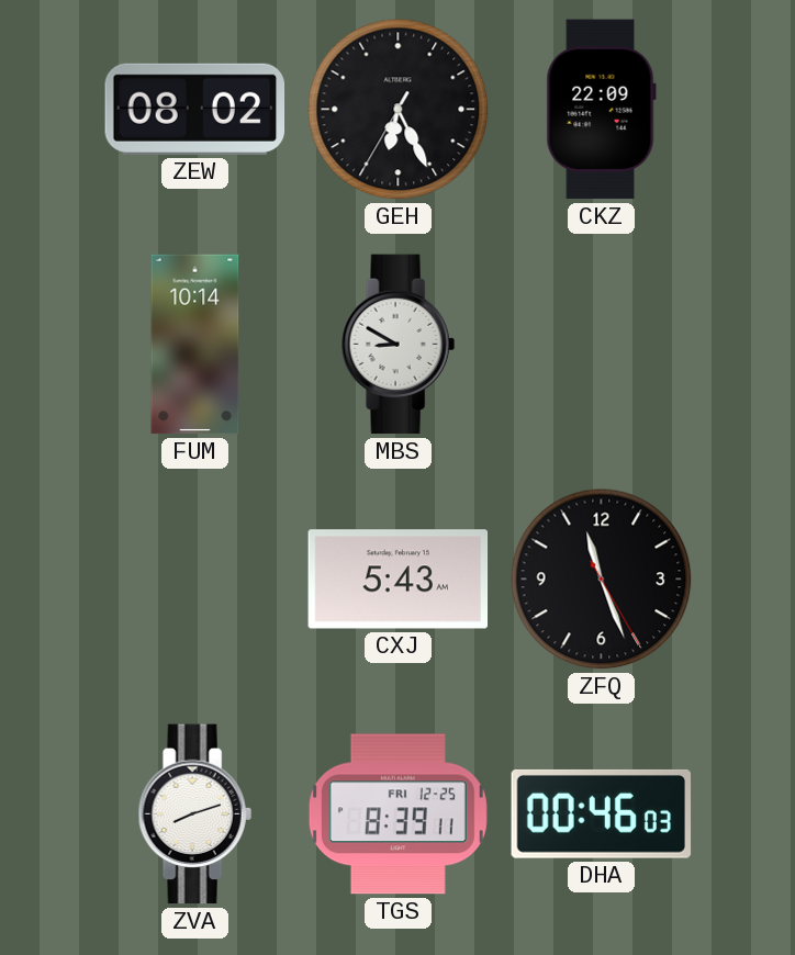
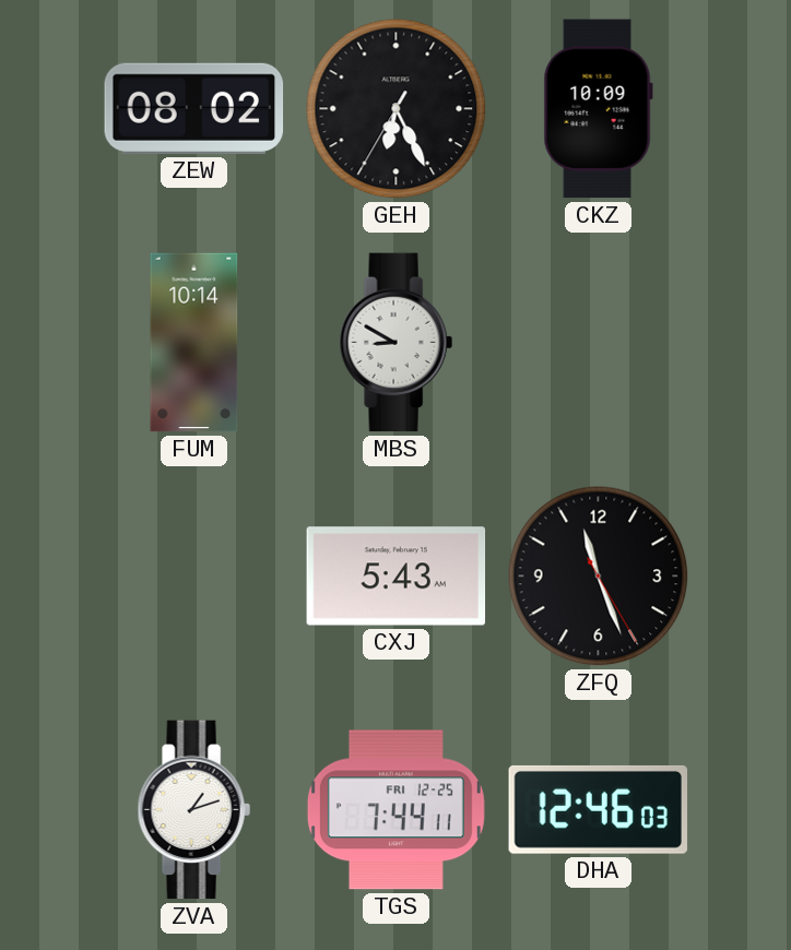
CKZ: 22:09 -> 10:09 (598, 109)
ZVA: 8:12 -> 1:12 (193, 810)
TGS: 8:39 -> 7:44 (395, 810)
DHA: 00:46 -> 12:46 (599, 809)
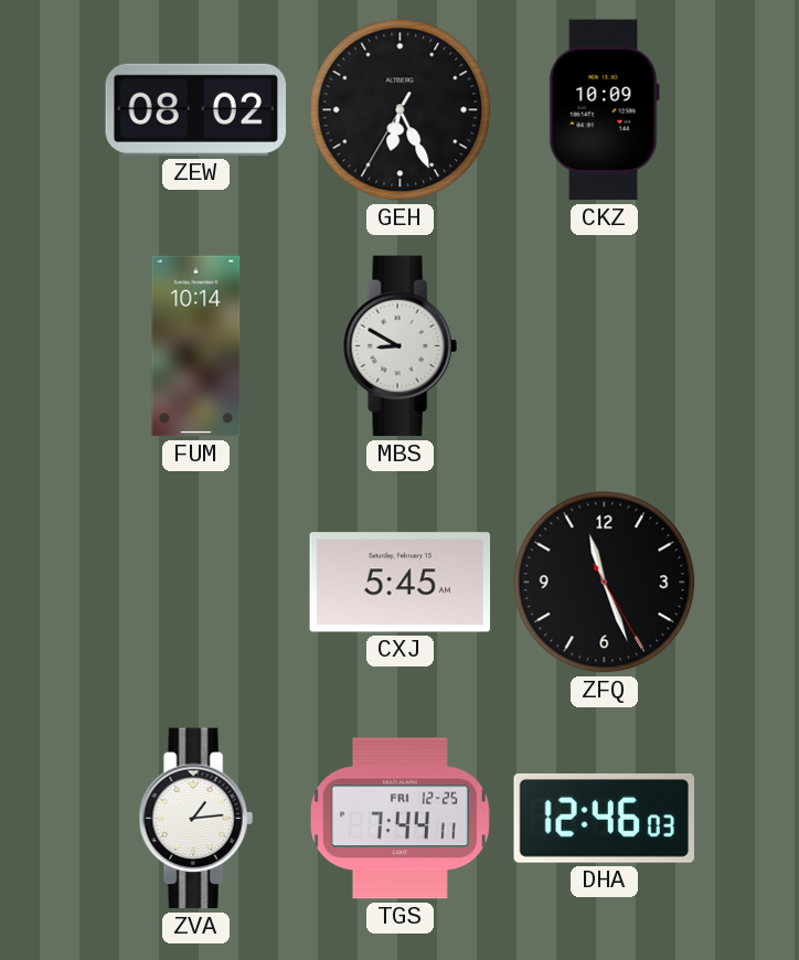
CXJ: 5:43 -> 5:45 (401, 583)
ZVA: 1:12 -> 1:14 (195, 819)
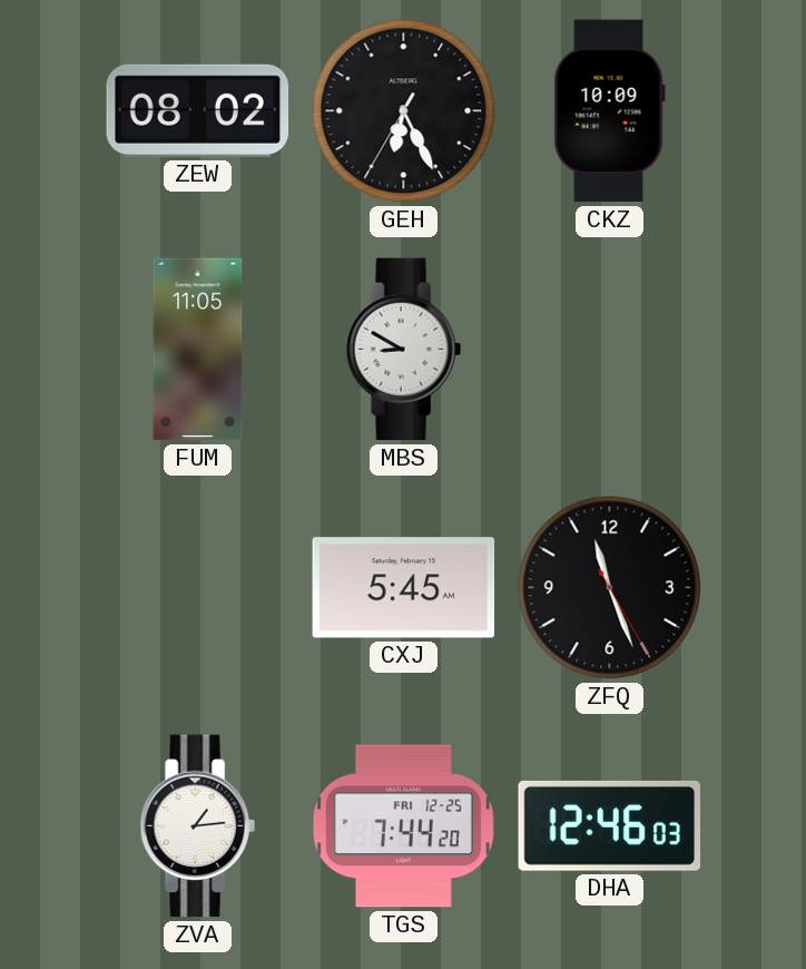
FUM: 10:14 -> 11:05 (198, 350)
TGS: 7:44:11 -> 7:44:20 (403, 826)
